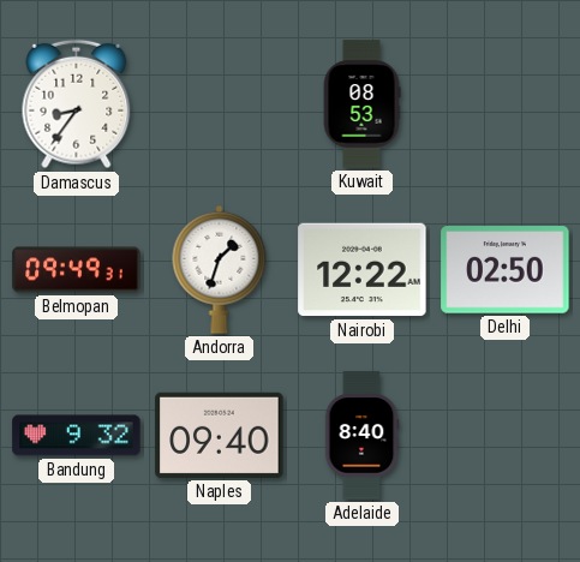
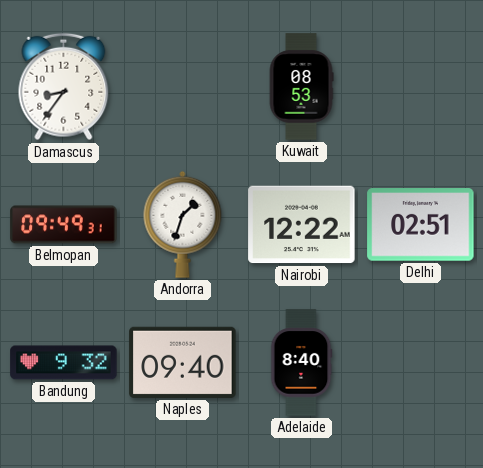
Delhi: 02:50 -> 02:51 (421, 225)
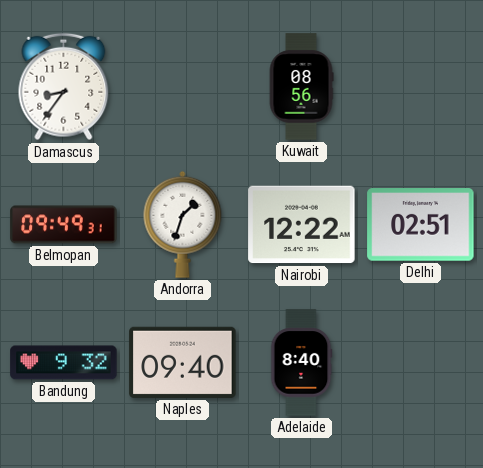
Kuwait: 08:53 -> 08:56 (301, 87)
